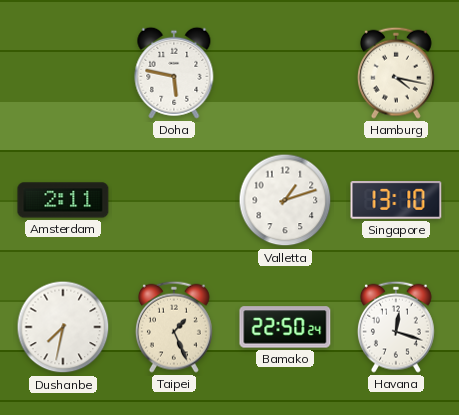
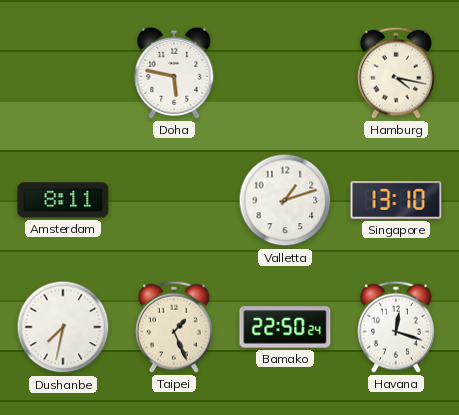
Amsterdam: 2:11 -> 8:11 (63, 200)
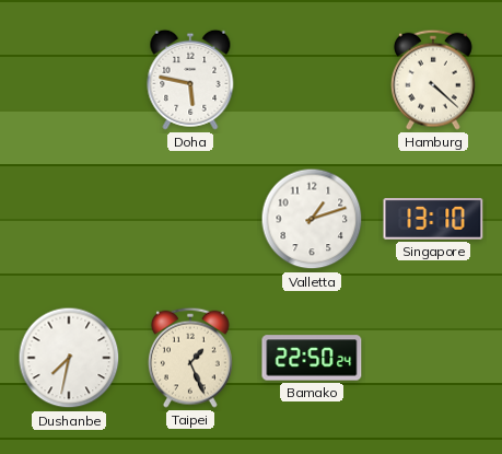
Hamburg: 4:17 -> 4:22 (433, 80)
Amsterdam: 8:11 -> none (63, 200)
Havana: 12:18 -> none (396, 327)
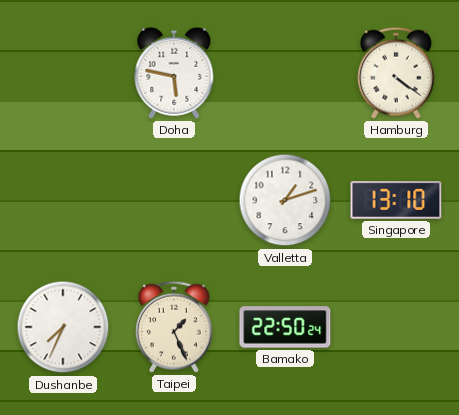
Hamburg: 4:22 -> 4:21 (396, 73)
Dushanbe: 7:32 -> 7:34 (63, 327)
